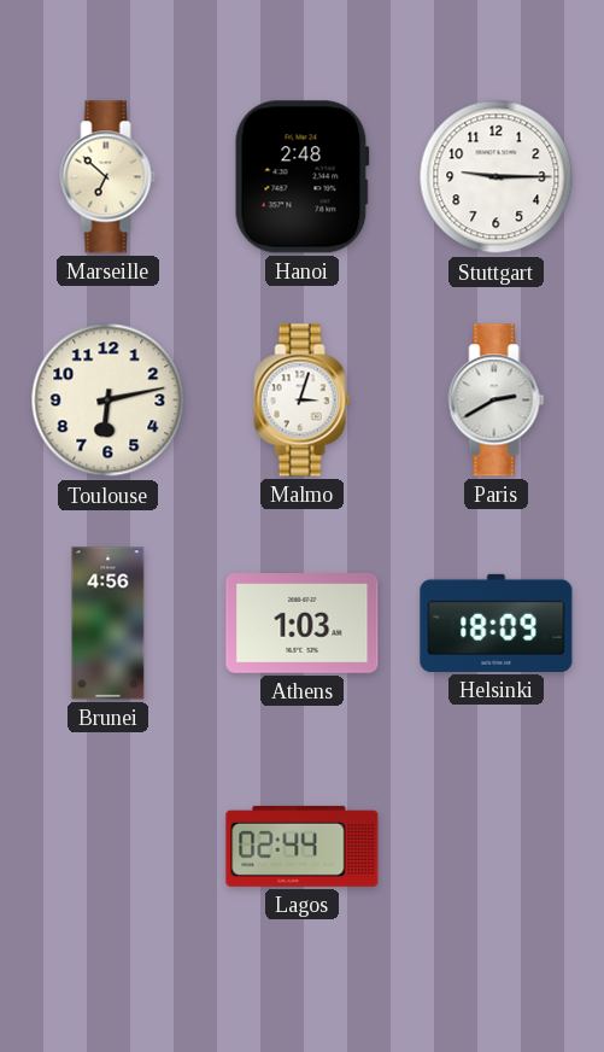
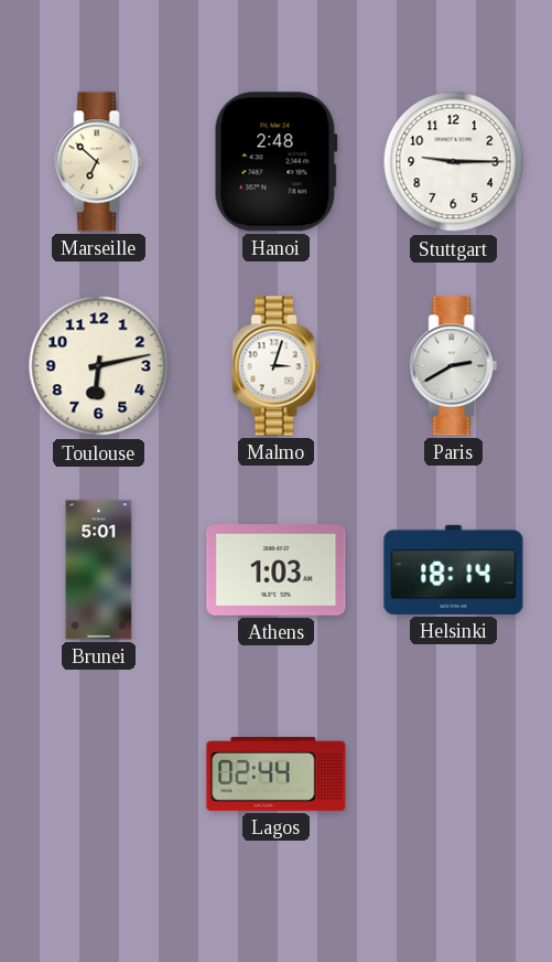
Brunei: 4:56 -> 5:01 (99, 570)
Helsinki: 18:09 -> 18:14 (454, 569)
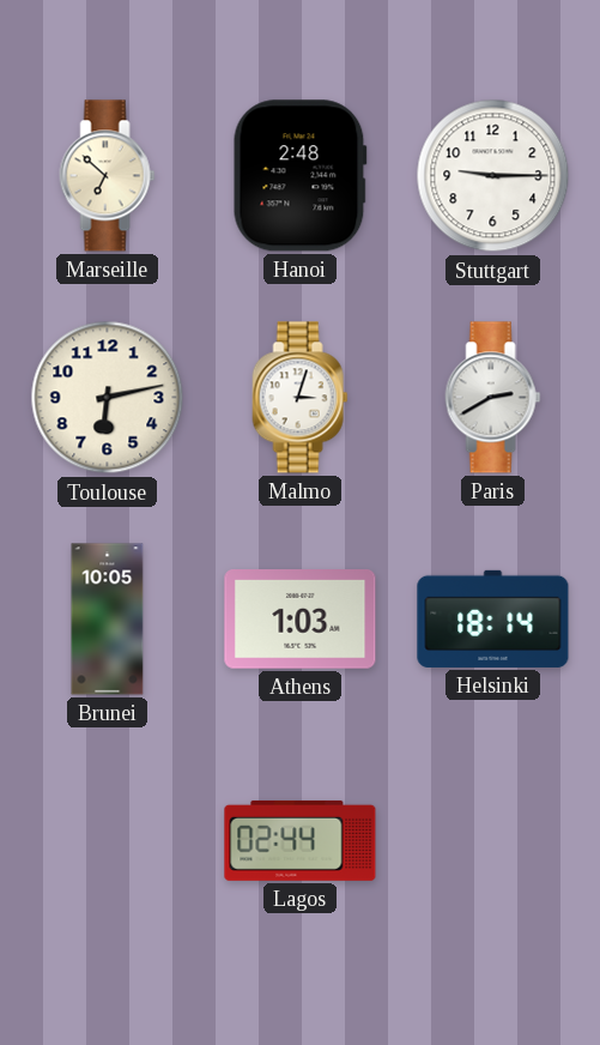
Brunei: 5:01 -> 10:05 (108, 620)
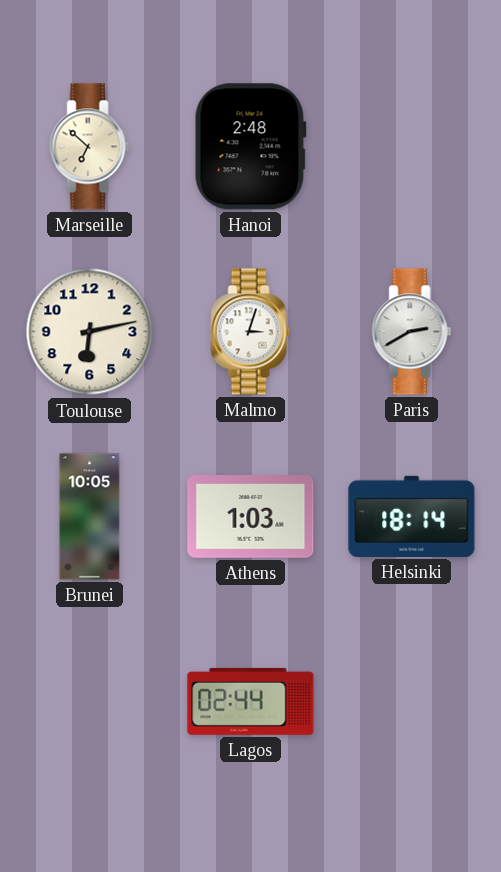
Stuttgart: 9:15 -> none (493, 176)
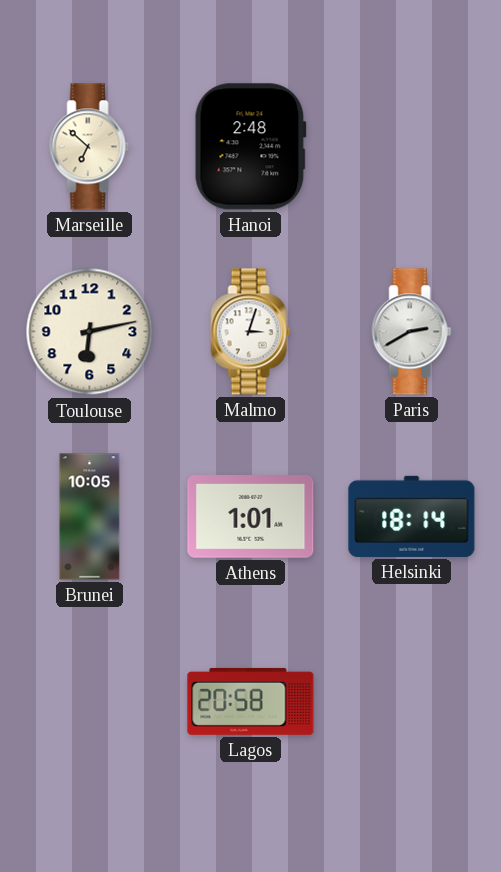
Athens: 1:03 -> 1:01 (251, 517)
Lagos: 02:44 -> 20:58 (251, 701)
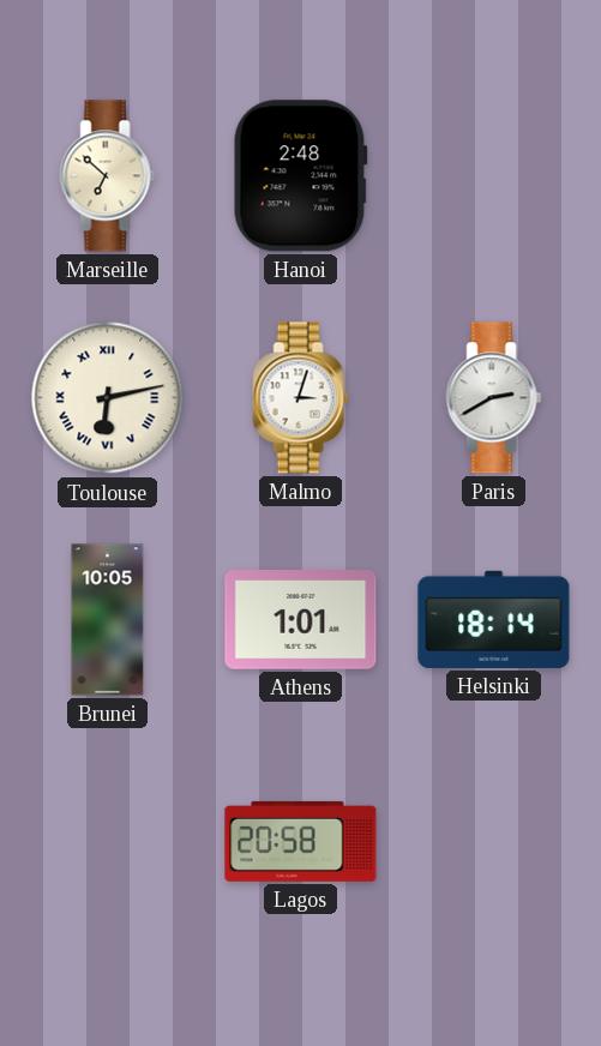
Toulouse numerals: Arabic -> Roman (108, 398)
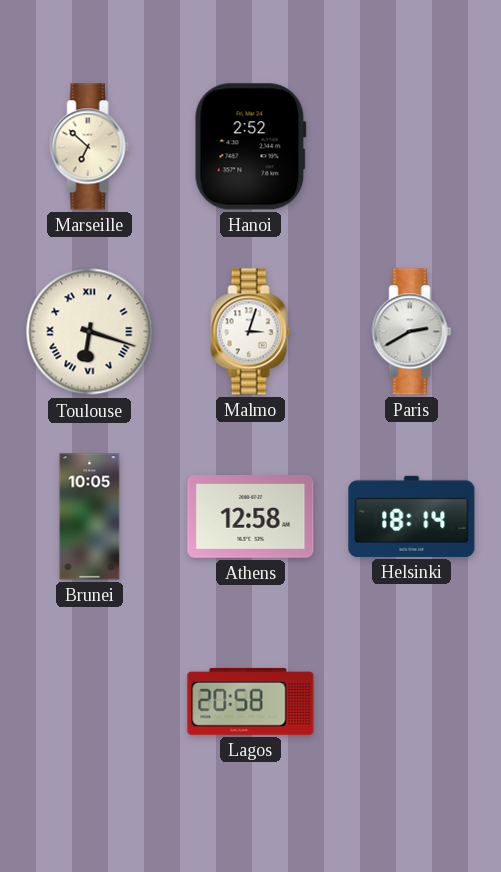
Hanoi: 2:48 -> 2:52 (250, 147)
Toulouse: 6:13 -> 6:18 (90, 332)
Athens: 1:01 -> 12:58 (251, 517)
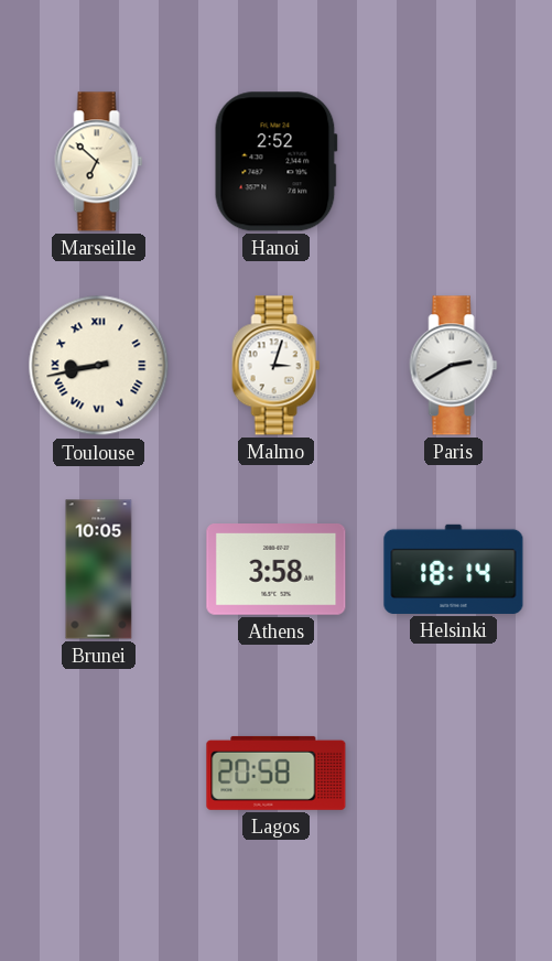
Toulouse: 6:18 -> 8:43 (99, 366)
Athens: 12:58 -> 3:58 (277, 570)
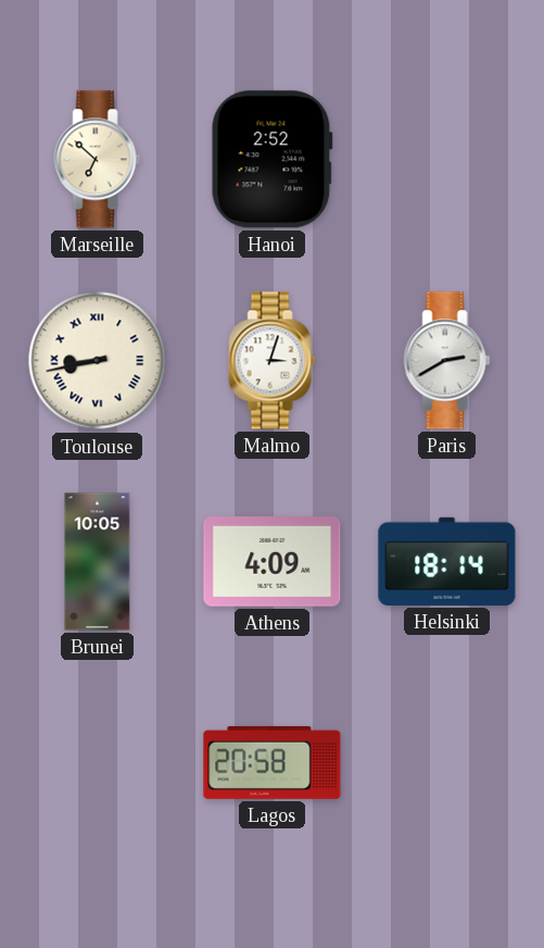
Athens: 3:58 -> 4:09 (273, 562)
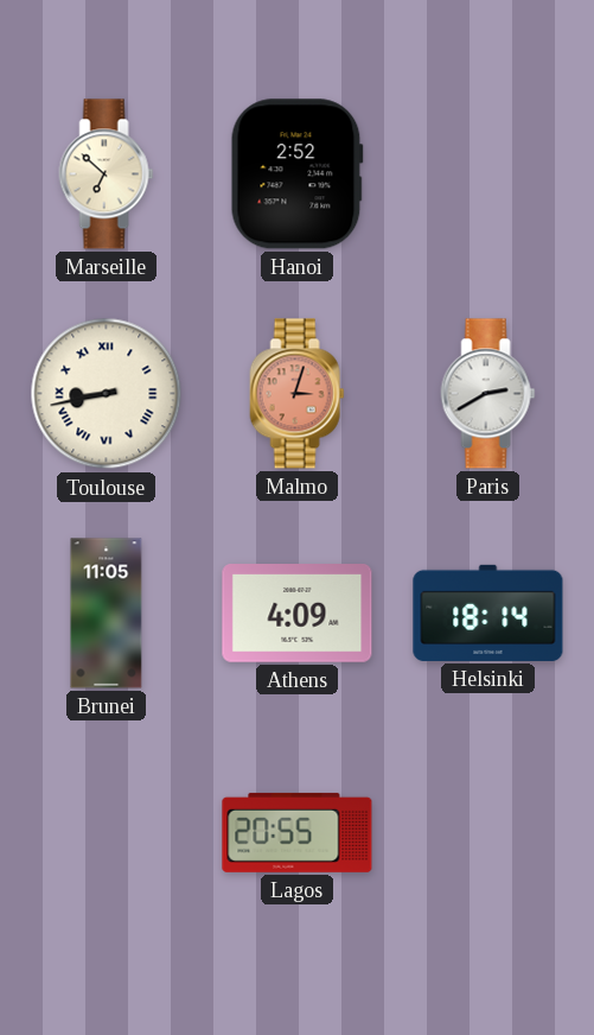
Malmo dial: white -> salmon (298, 394)
Brunei: 10:05 -> 11:05 (107, 614)
Lagos: 20:58 -> 20:55 (298, 832)
